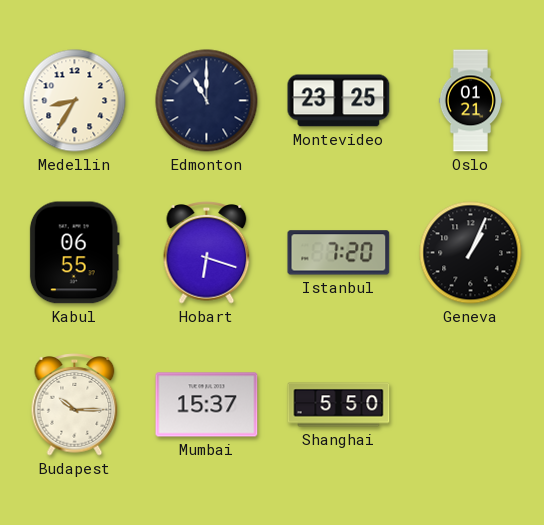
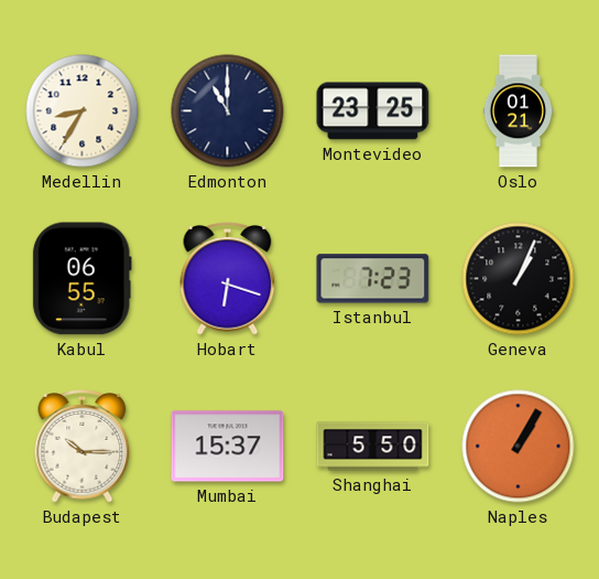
Istanbul: 7:20 -> 7:23 (373, 279)
Naples: none -> 1:05 (519, 447)
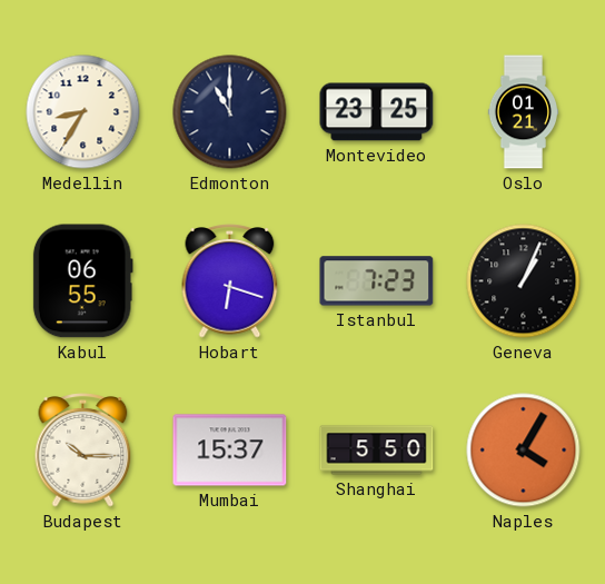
Naples: 1:05 -> 4:05 (524, 451)
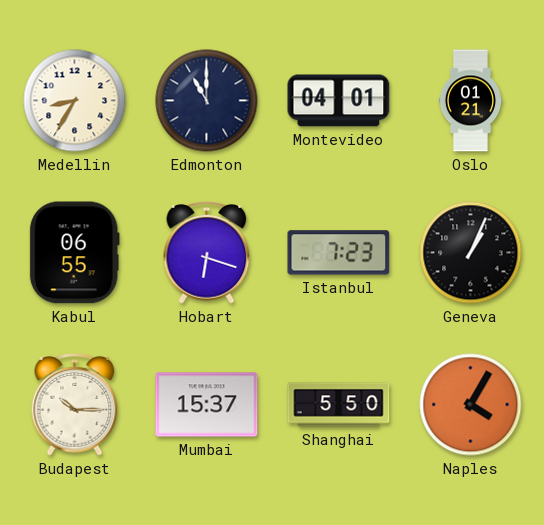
Montevideo: 23:25 -> 04:01 (339, 101)
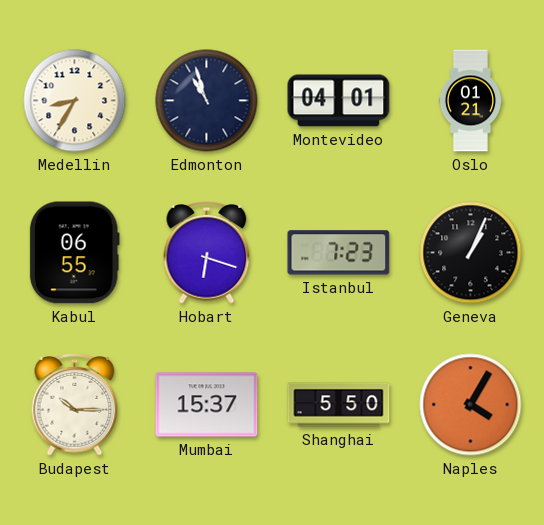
Edmonton: 11:00 -> 10:57 (207, 101)
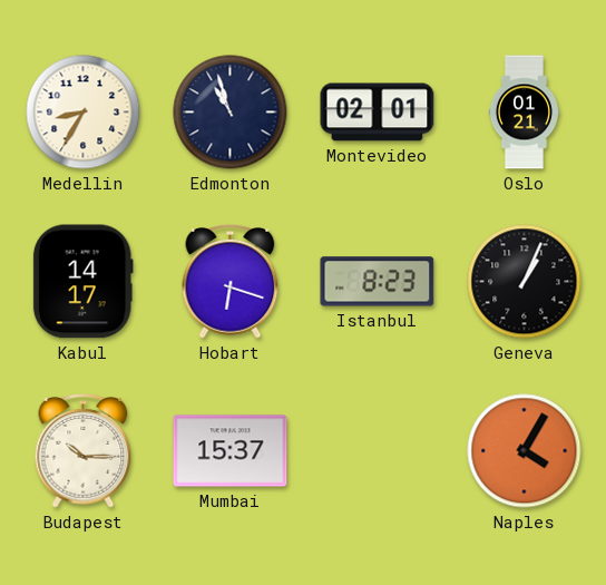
Montevideo: 04:01 -> 02:01 (378, 113)
Kabul: 06:55 -> 14:17 (82, 282)
Istanbul: 7:23 -> 8:23 (378, 282)
Shanghai: 5:50 -> none (339, 405)
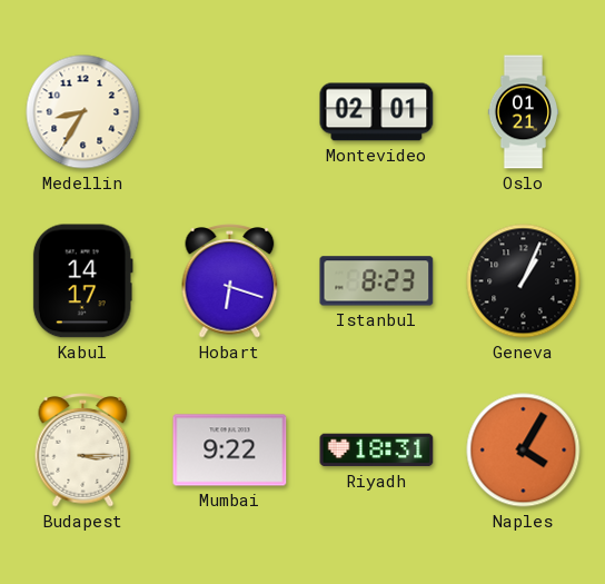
Edmonton: 10:57 -> none (231, 113)
Budapest: 10:15 -> 3:15 (83, 451)
Mumbai: 15:37 -> 9:22 (230, 451)
Riyadh: none -> 18:31 (377, 451)
